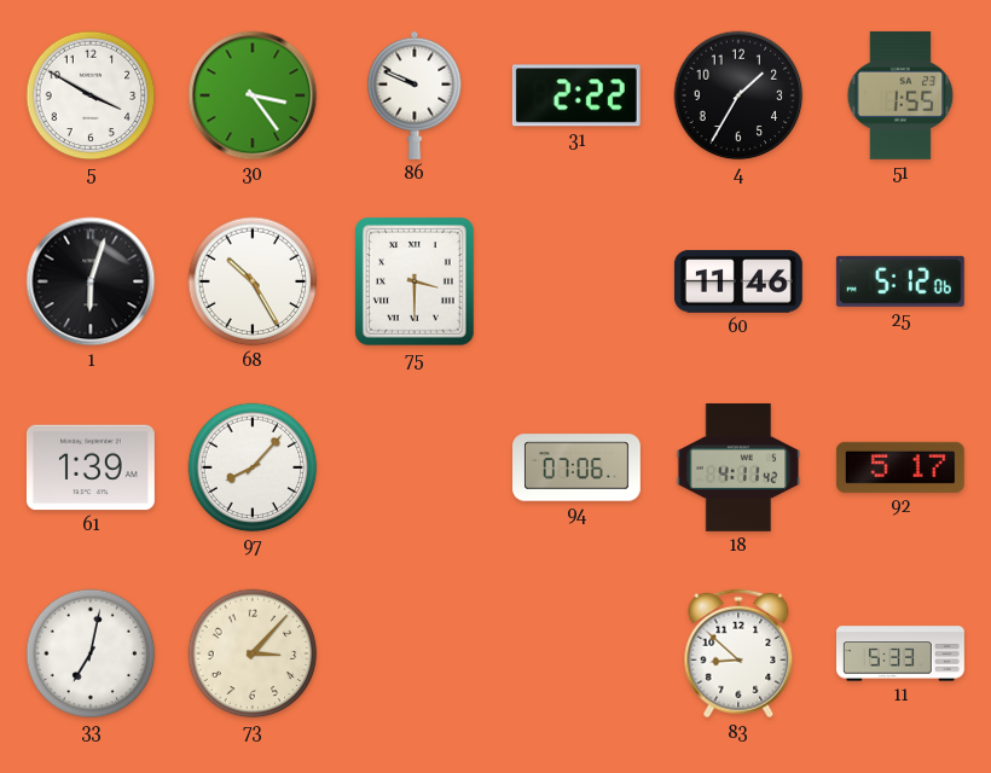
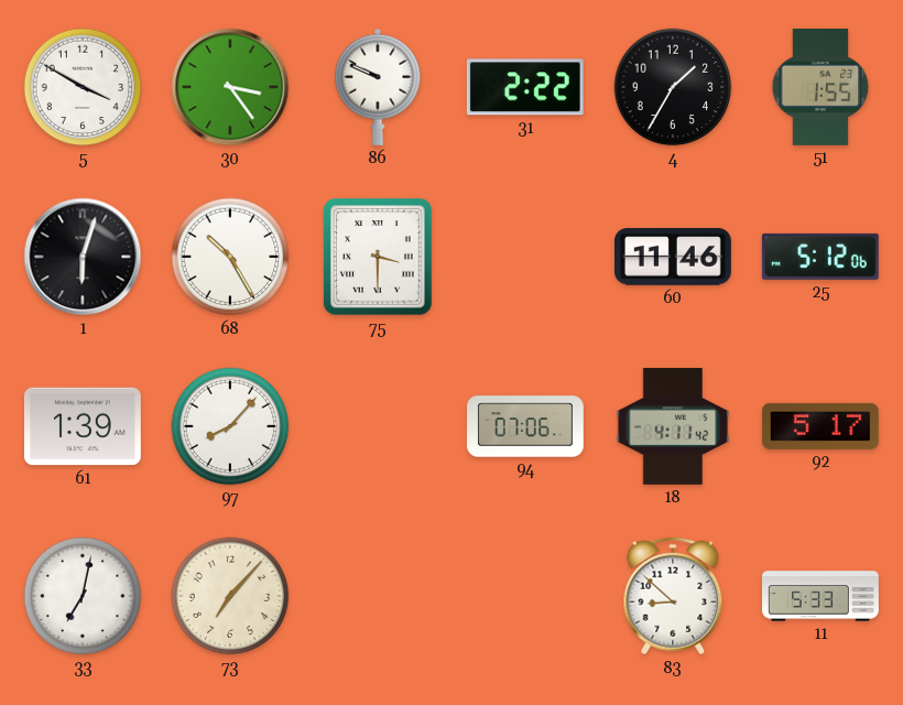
73: 3:07 -> 7:07 (230, 596)
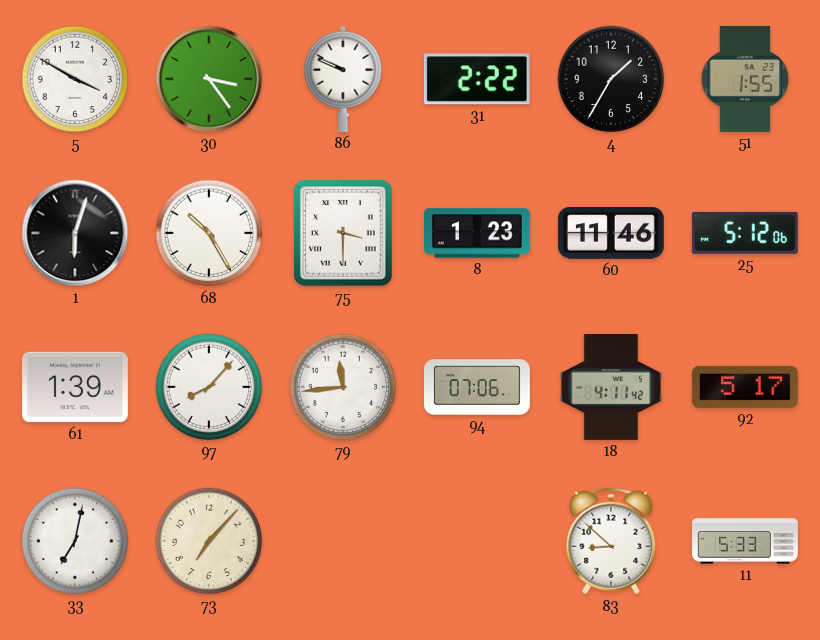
8: none -> 1:23 (477, 233)
79: none -> 11:44 (343, 387)
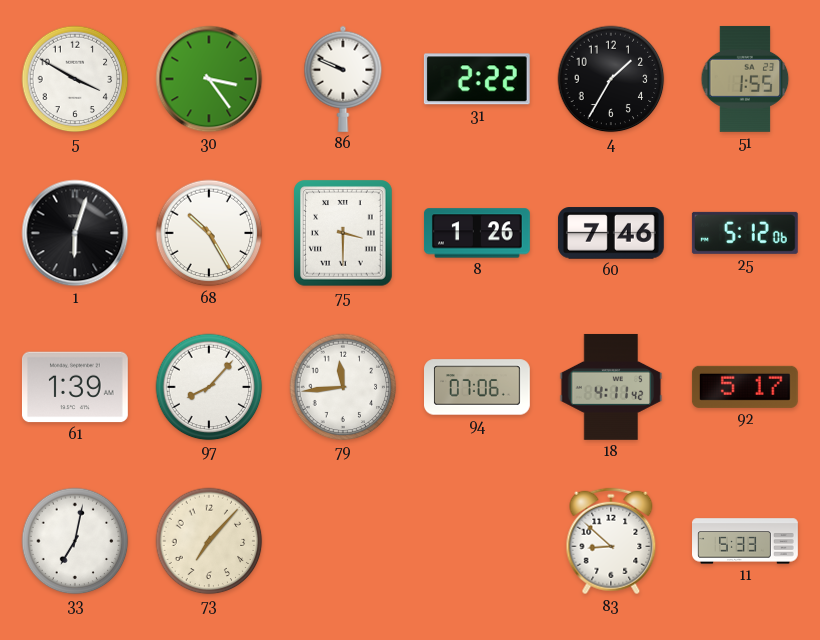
8: 1:23 -> 1:26 (477, 233)
60: 11:46 -> 7:46 (611, 233)
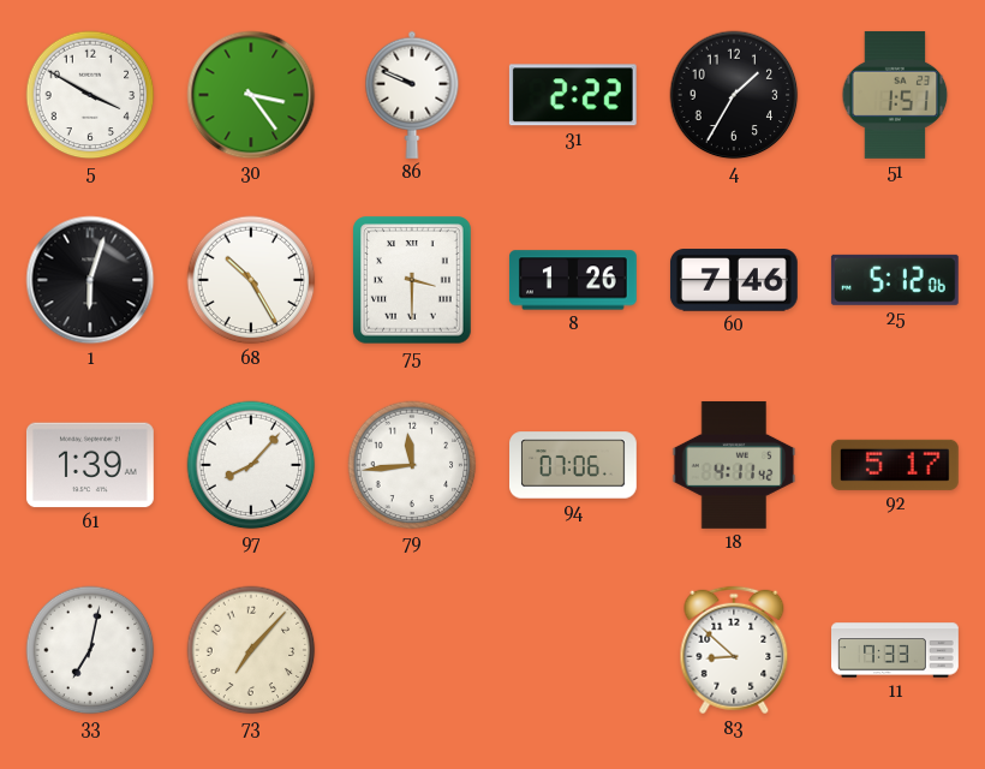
51: 1:55 -> 1:51 (895, 95)
11: 5:33 -> 7:33 (896, 650)
